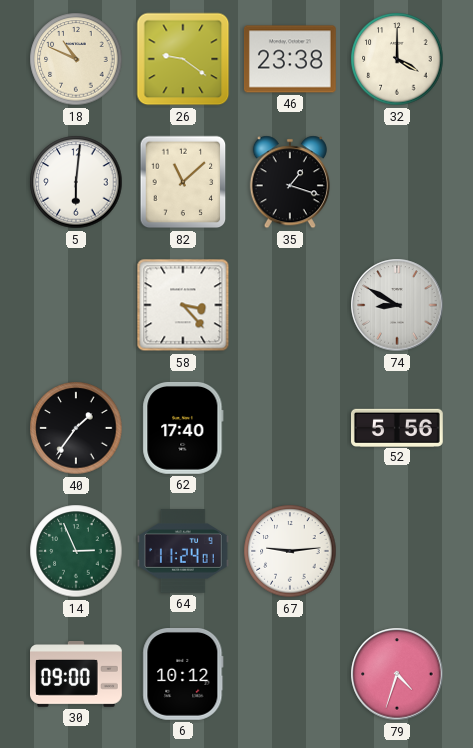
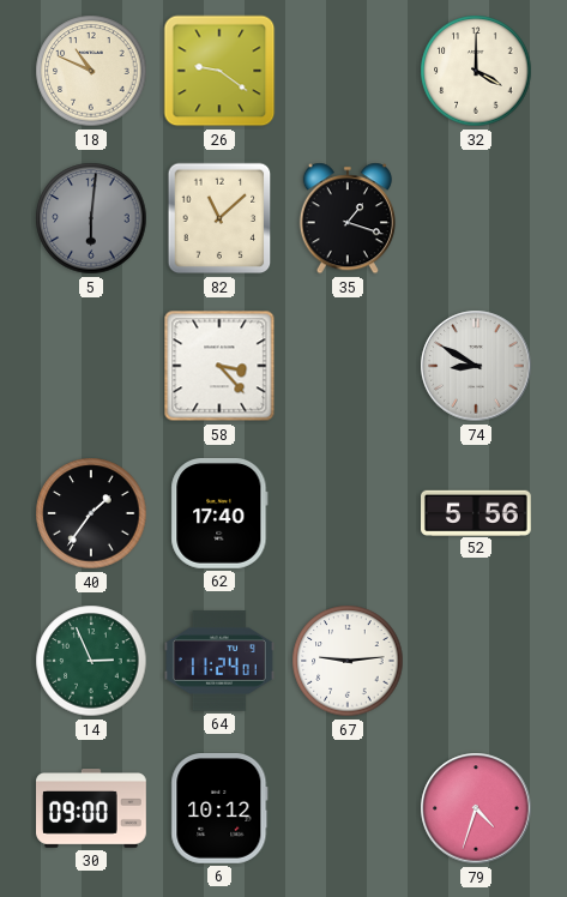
46: 23:38 -> none (290, 59)
5 dial: white -> grey (91, 218)
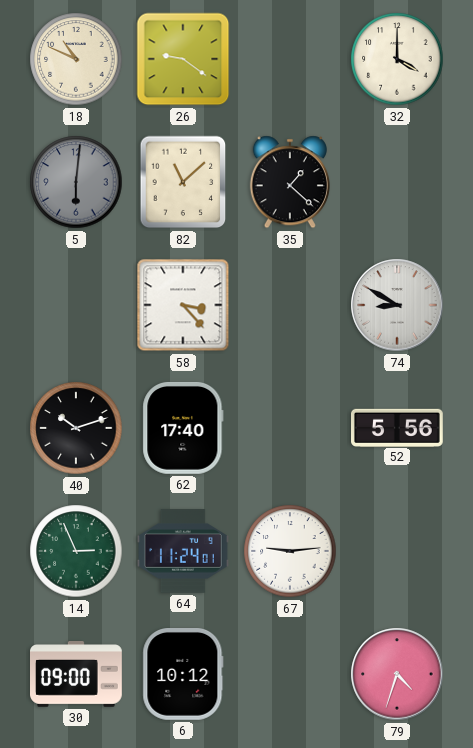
35: 1:18 -> 1:22 (290, 182)
40: 1:36 -> 10:12 (76, 428)
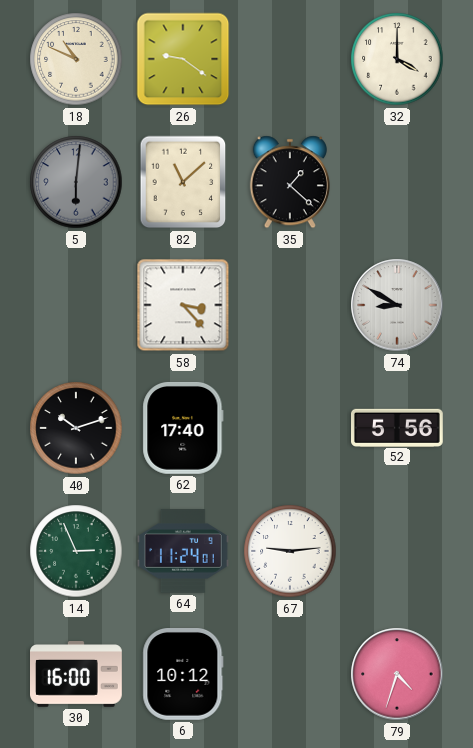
30: 09:00 -> 16:00 (77, 675)
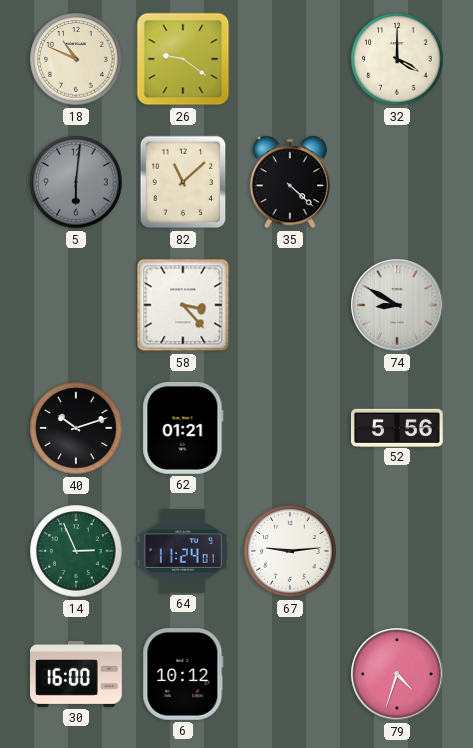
35: 1:22 -> 4:22 (290, 182)
62: 17:40 -> 01:21 (183, 428)
